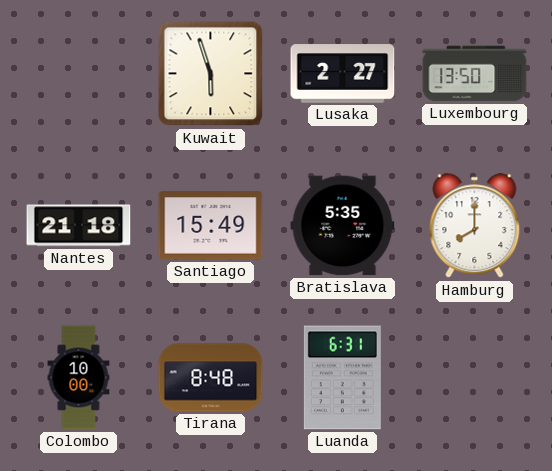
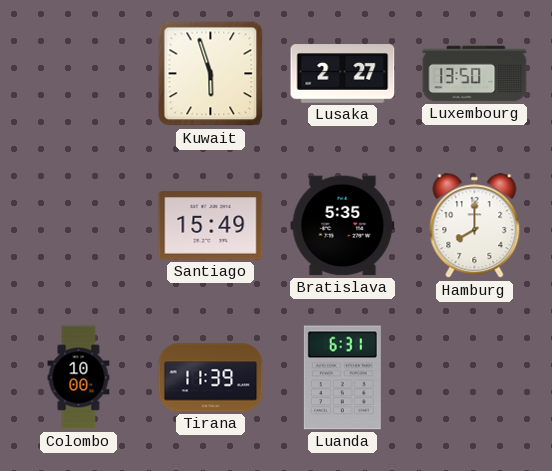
Nantes: 21:18 -> none (79, 226)
Tirana: 8:48 -> 11:39 (211, 378)
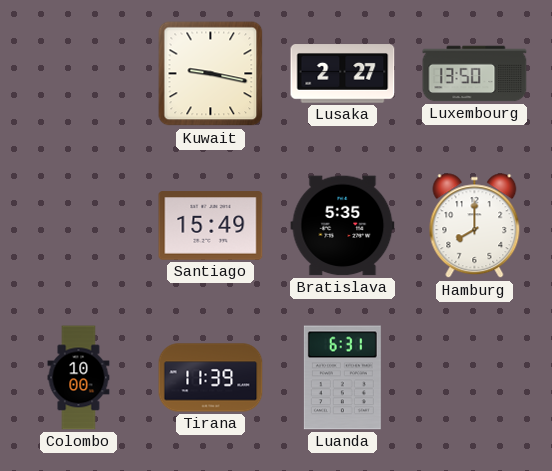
Kuwait: 5:57 -> 9:17 (211, 74)
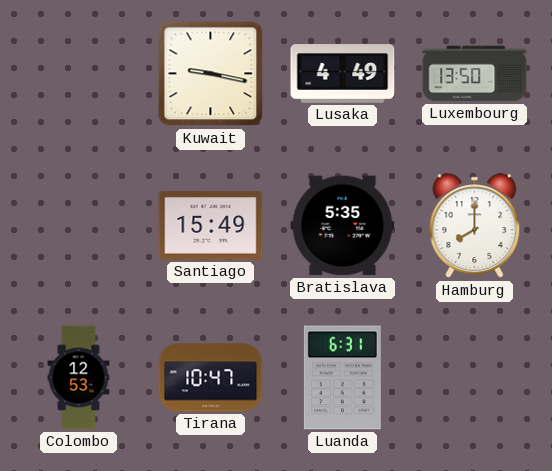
Lusaka: 2:27 -> 4:49 (343, 74)
Colombo: 10:00 -> 12:53 (79, 378)
Tirana: 11:39 -> 10:47 (211, 378)
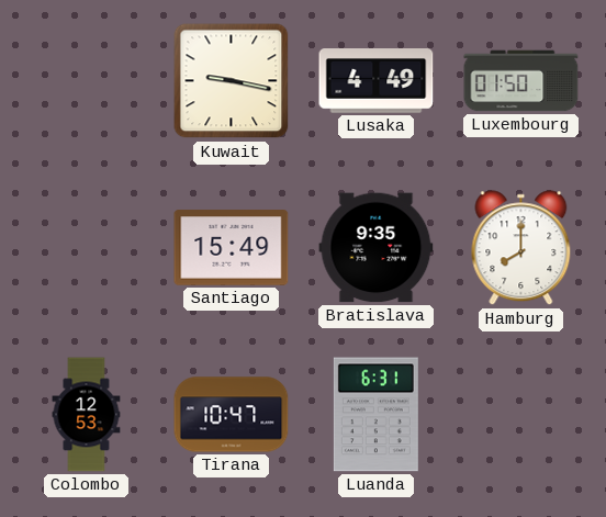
Luxembourg: 13:50 -> 01:50 (521, 81)
Bratislava: 5:35 -> 9:35 (377, 248)
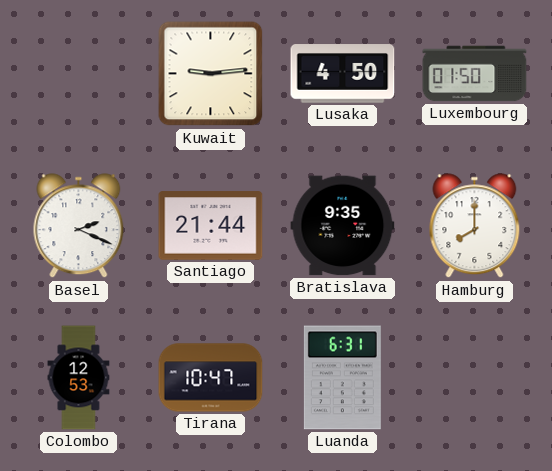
Kuwait: 9:17 -> 9:14 (211, 74)
Lusaka: 4:49 -> 4:50 (343, 74)
Basel: none -> 2:19 (79, 226)
Santiago: 15:49 -> 21:44 (211, 226)
